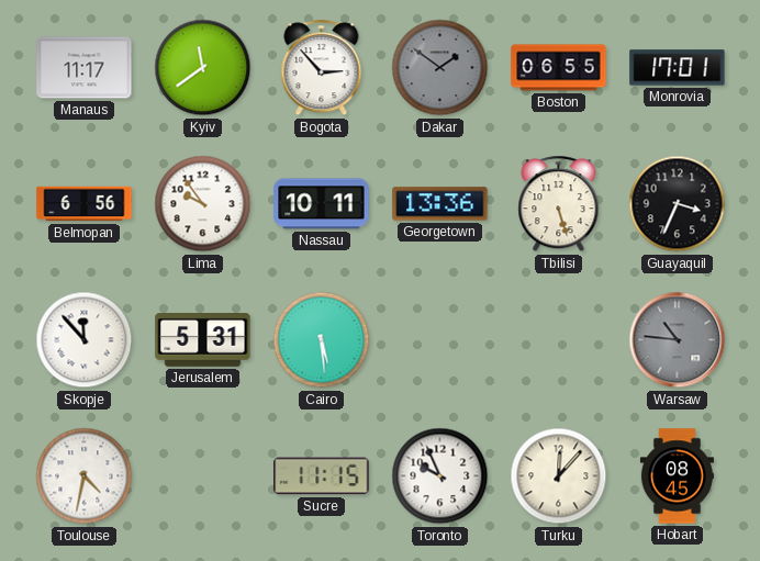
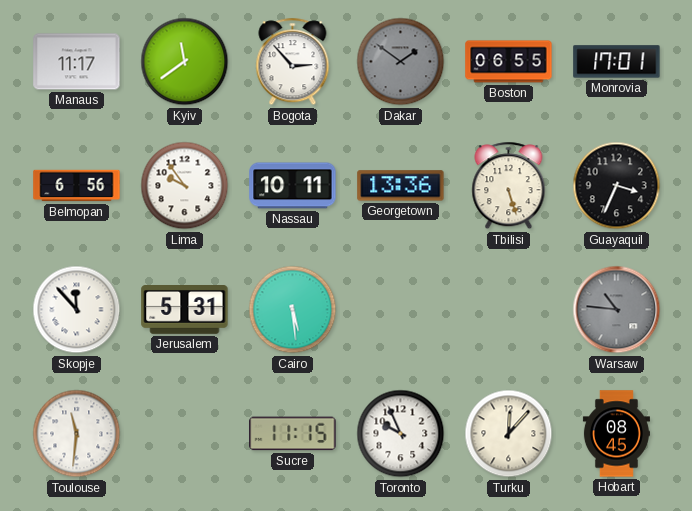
Toulouse: 4:32 -> 11:31 (77, 434)
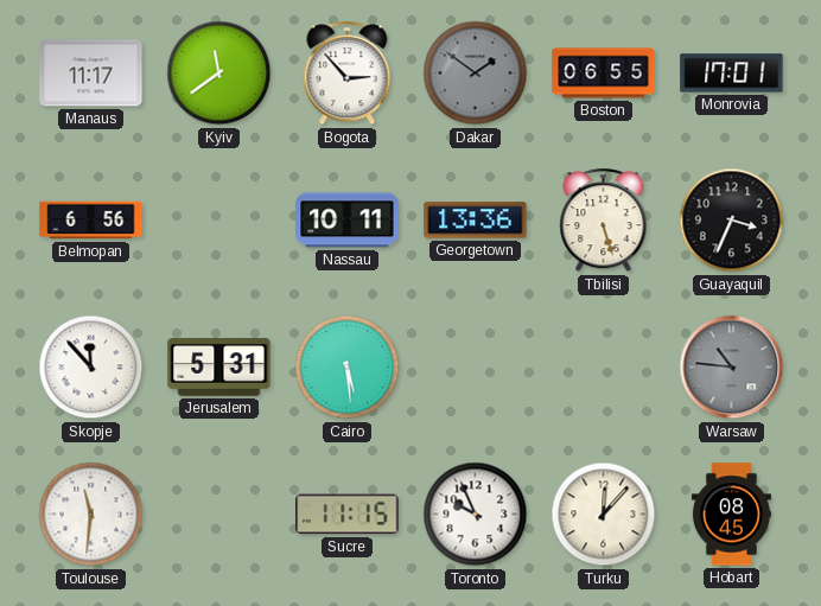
Lima: 9:54 -> none (185, 186)
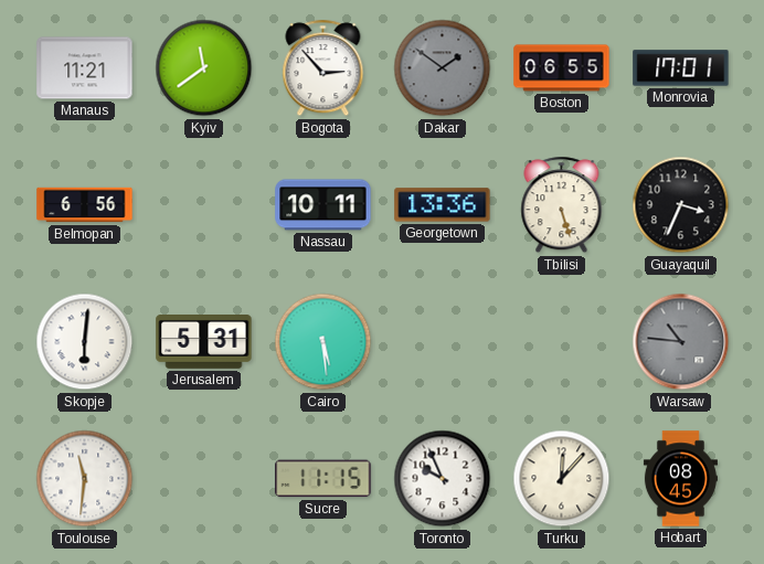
Manaus: 11:17 -> 11:21 (85, 68)
Skopje: 11:53 -> 6:01 (85, 342)
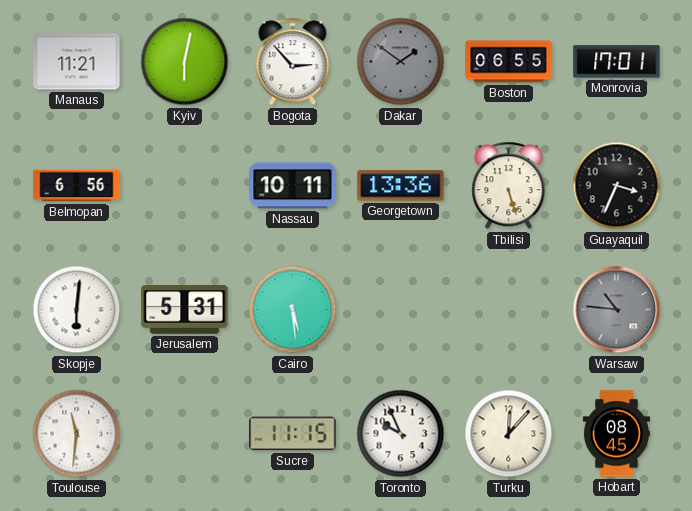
Kyiv: 11:39 -> 6:02 (185, 62)
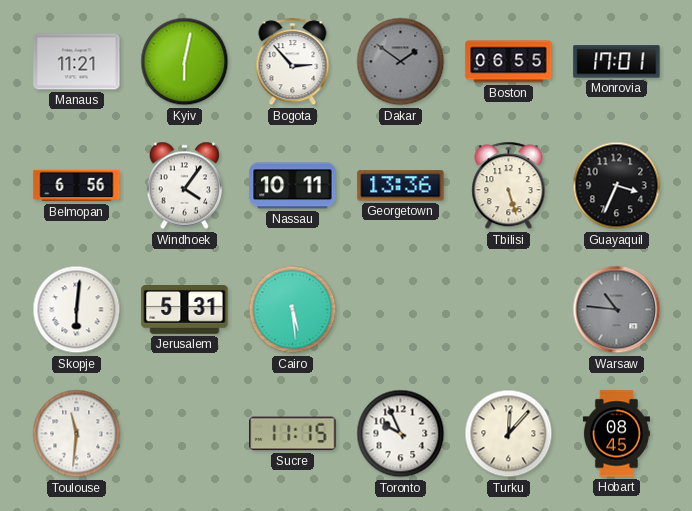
Windhoek: none -> 4:06 (184, 186)
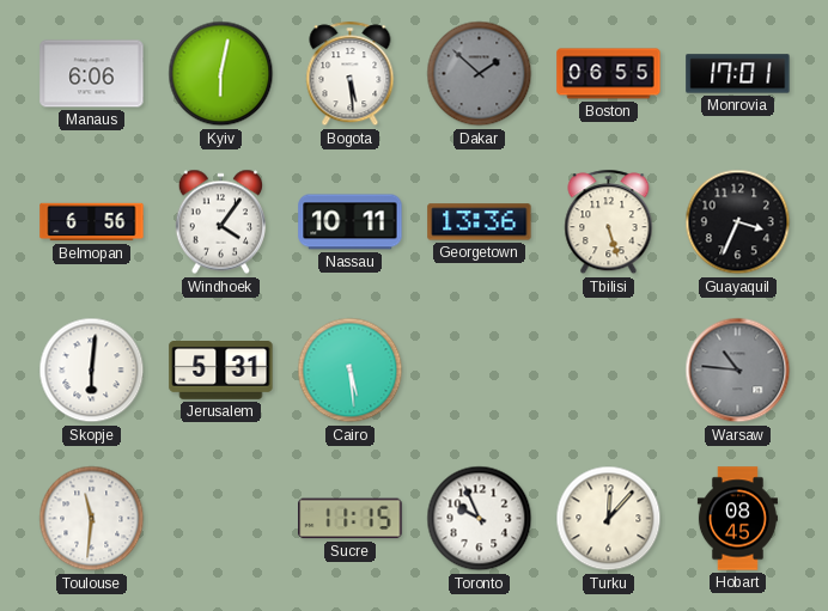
Manaus: 11:21 -> 6:06 (92, 74)
Bogota: 2:53 -> 5:29 (351, 74)
Dakar: 1:51 -> 1:52 (480, 74)
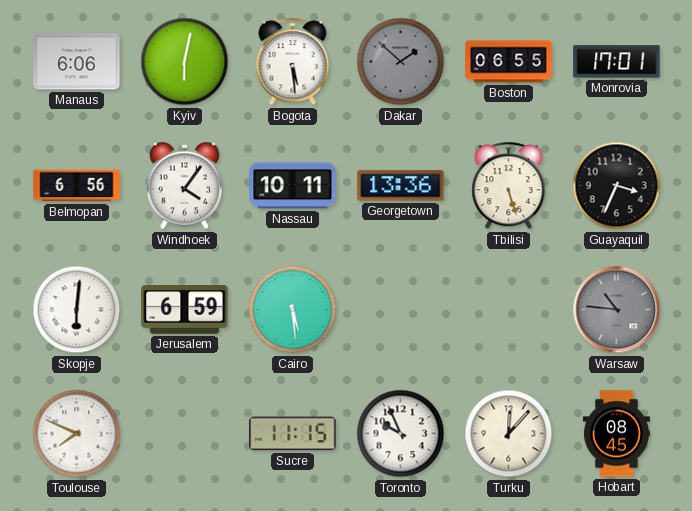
Jerusalem: 5:31 -> 6:59 (185, 310)
Toulouse: 11:31 -> 7:49 (77, 434)
